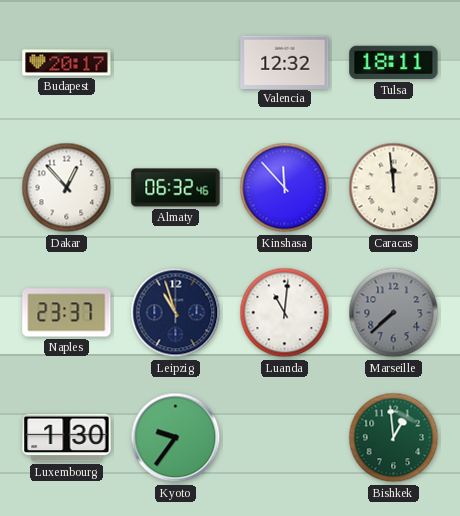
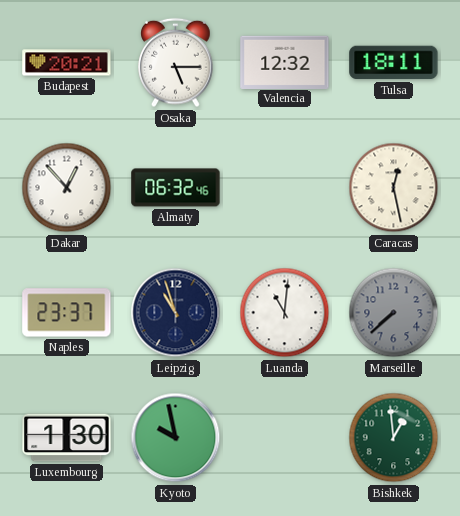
Budapest: 20:17 -> 20:21 (67, 63)
Osaka: none -> 5:15 (176, 63)
Kinshasa: 11:53 -> none (285, 188)
Caracas: 11:59 -> 12:28 (394, 188)
Kyoto: 9:36 -> 9:58 (176, 438)
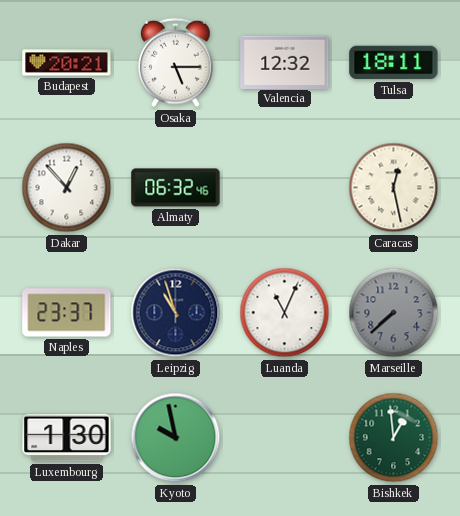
Luanda: 11:01 -> 11:04 (285, 313)
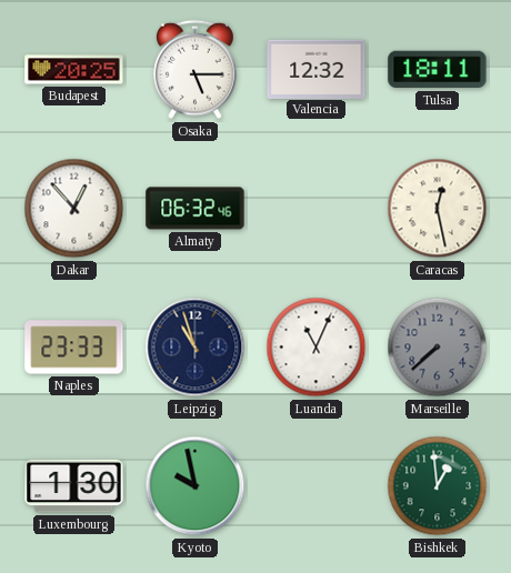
Budapest: 20:21 -> 20:25 (74, 70)
Naples: 23:37 -> 23:33 (74, 348)
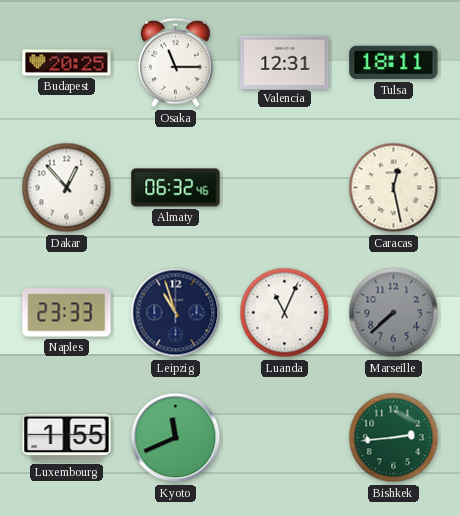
Osaka: 5:15 -> 11:15 (176, 63)
Valencia: 12:32 -> 12:31 (285, 62)
Luxembourg: 1:30 -> 1:55 (67, 438)
Kyoto: 9:58 -> 11:41 (176, 438)
Bishkek: 12:59 -> 2:44 (394, 438)
